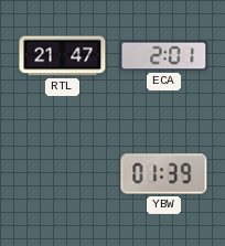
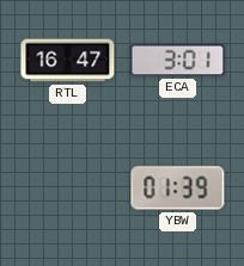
RTL: 21:47 -> 16:47 (68, 61)
ECA: 2:01 -> 3:01 (178, 61)
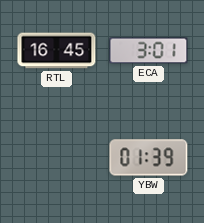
RTL: 16:47 -> 16:45 (57, 51)
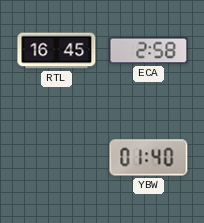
ECA: 3:01 -> 2:58 (149, 51)
YBW: 01:39 -> 01:40 (149, 158)
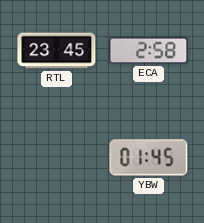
RTL: 16:45 -> 23:45 (57, 51)
YBW: 01:40 -> 01:45 (149, 158)
